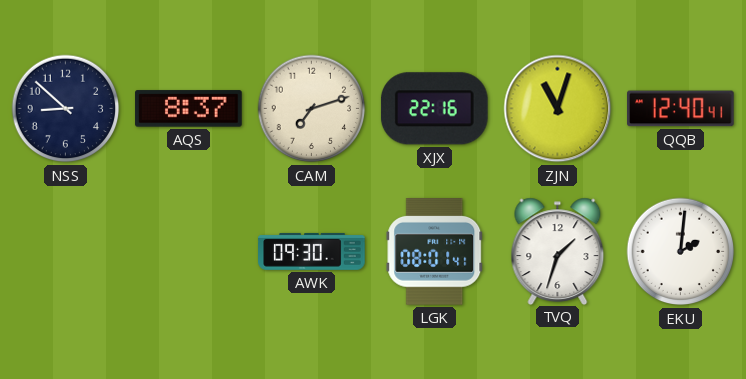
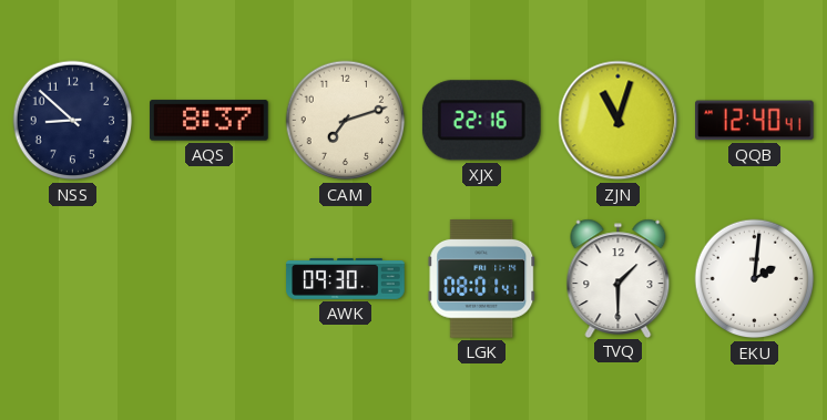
TVQ: 1:33 -> 1:30 (619, 278)
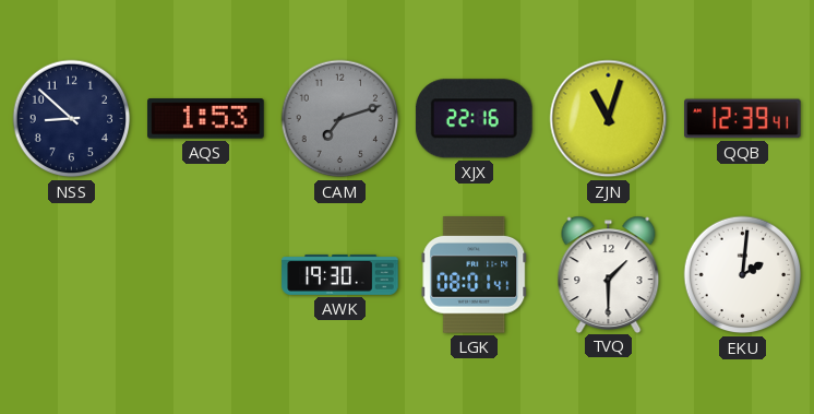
AQS: 8:37 -> 1:53 (206, 119)
CAM dial: cream -> grey (340, 119)
QQB: 12:40 -> 12:39 (743, 119)
AWK: 09:30 -> 19:30 (340, 274)
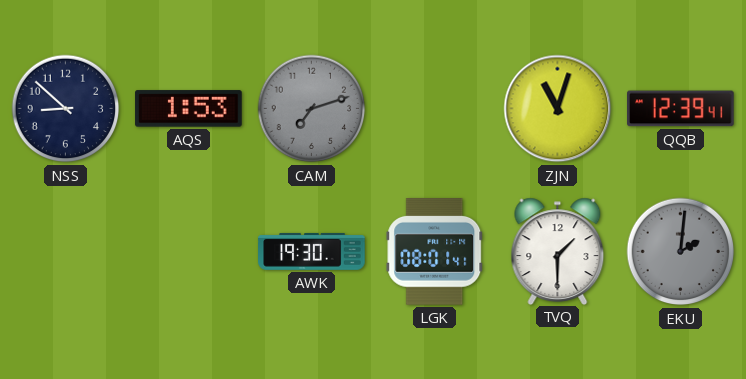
XJX: 22:16 -> none (474, 119)
EKU dial: white -> grey (681, 252)
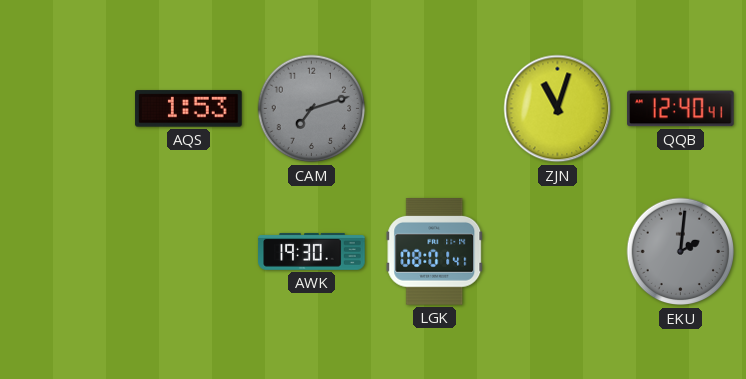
NSS: 8:52 -> none (66, 109)
QQB: 12:39 -> 12:40 (681, 109)
TVQ: 1:30 -> none (558, 251)
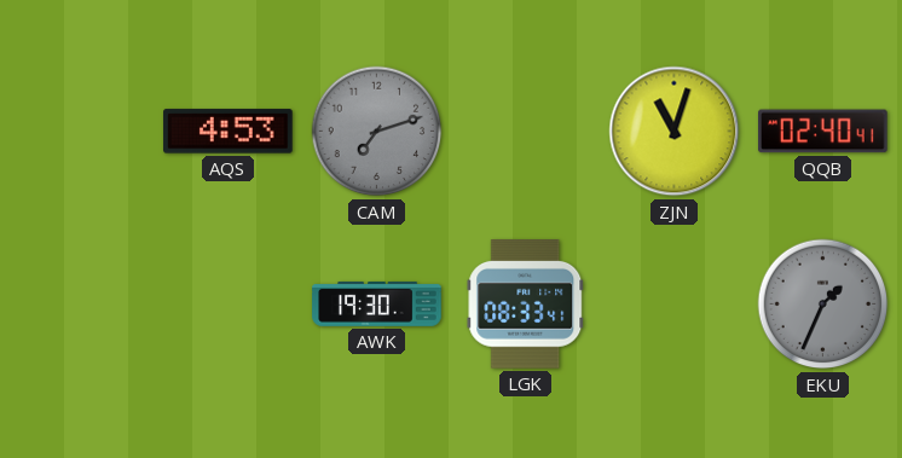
AQS: 1:53 -> 4:53 (229, 132)
QQB: 12:40 -> 02:40 (823, 132)
LGK: 08:01 -> 08:33 (526, 305)
EKU: 2:01 -> 1:34 (823, 305)
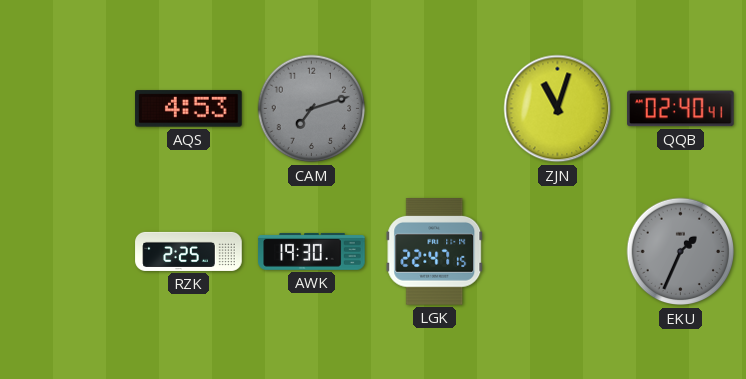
RZK: none -> 2:25 (189, 251)
LGK: 08:33 -> 22:47 (435, 252)
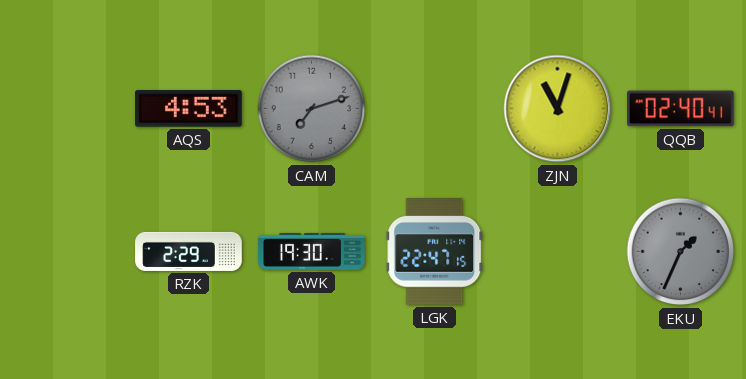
RZK: 2:25 -> 2:29 (189, 251)
